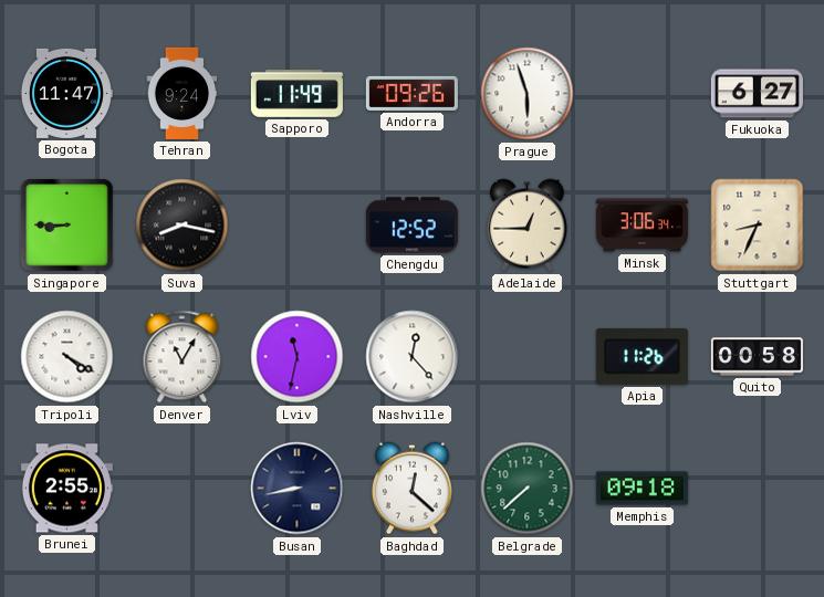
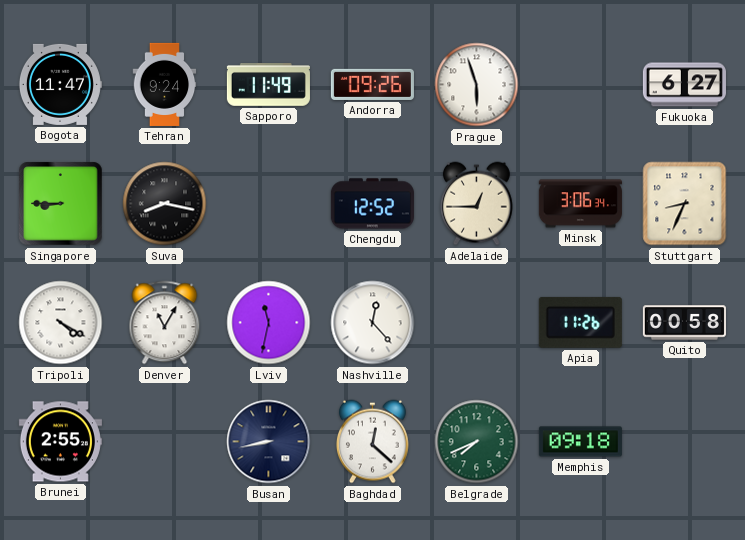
Belgrade: 7:38 -> 7:41 (477, 442)
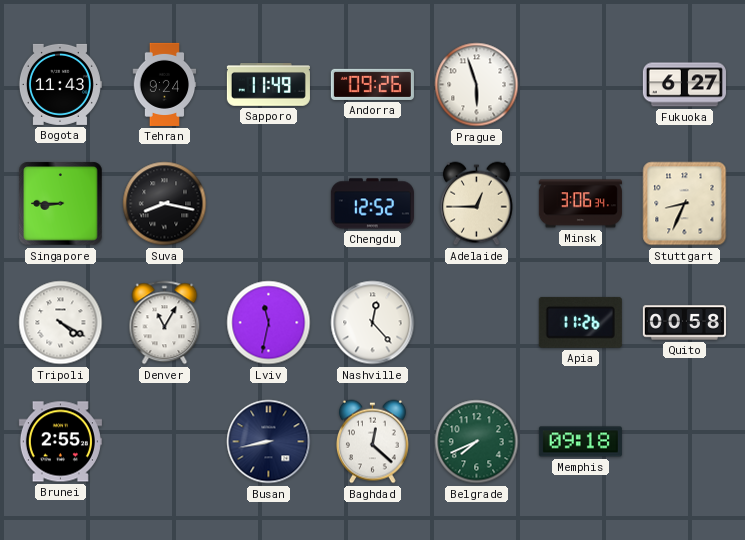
Bogota: 11:47 -> 11:43 (60, 84)
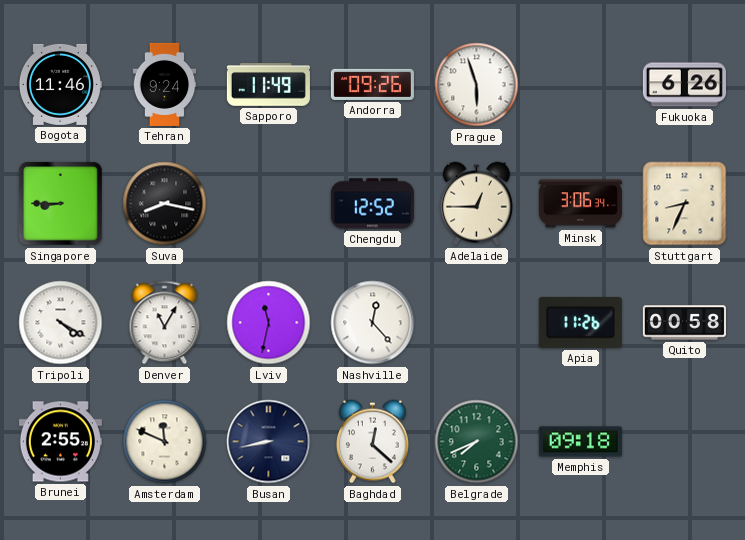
Bogota: 11:43 -> 11:46 (60, 84)
Fukuoka: 6:27 -> 6:26 (684, 85)
Amsterdam: none -> 11:49 (165, 442)
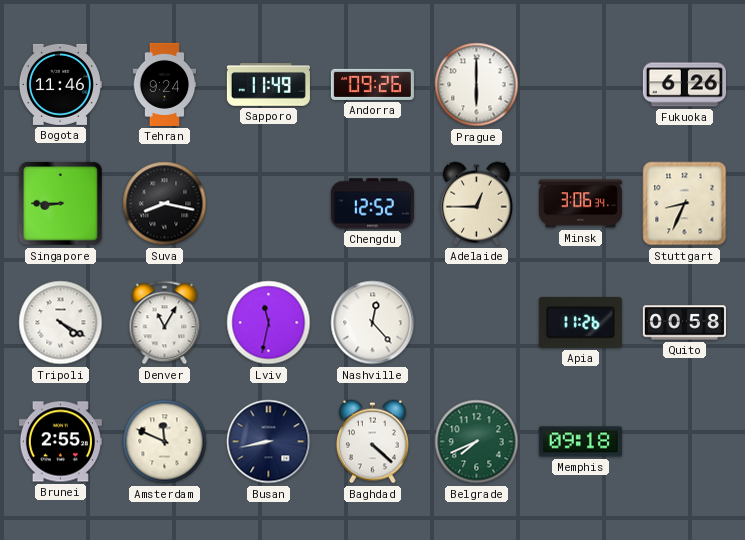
Prague: 5:57 -> 6:00 (477, 85)
Baghdad: 12:22 -> 4:22 (372, 442)
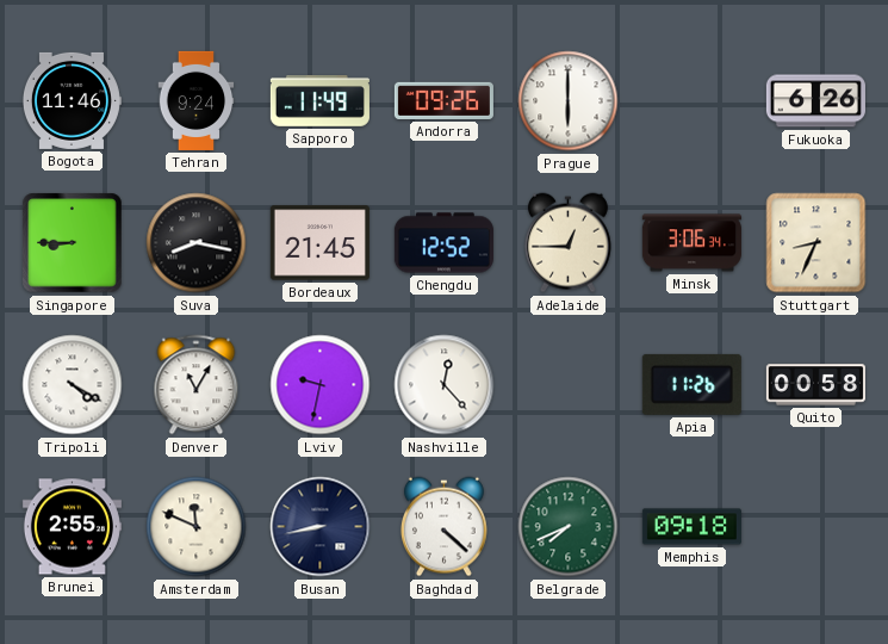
Bordeaux: none -> 21:45 (319, 243)
Lviv: 11:32 -> 9:32 (321, 385)
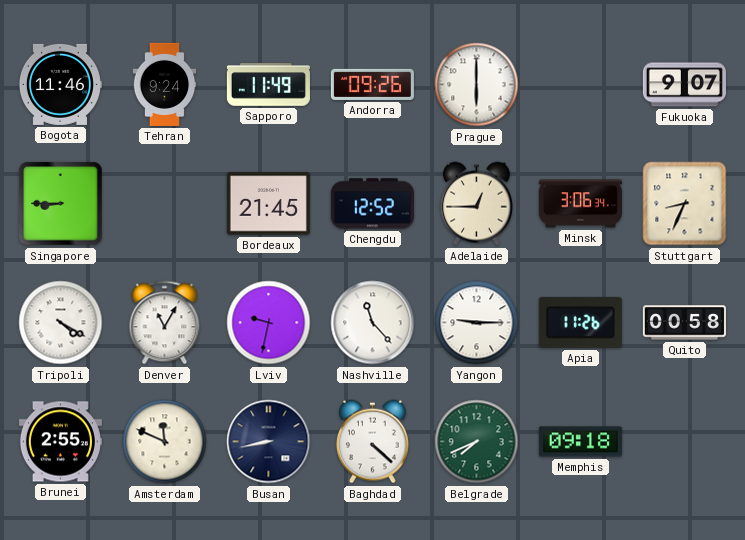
Fukuoka: 6:26 -> 9:07 (684, 85)
Suva: 8:17 -> none (197, 243)
Nashville: 12:23 -> 11:23 (373, 323)
Yangon: none -> 9:15 (477, 323)
